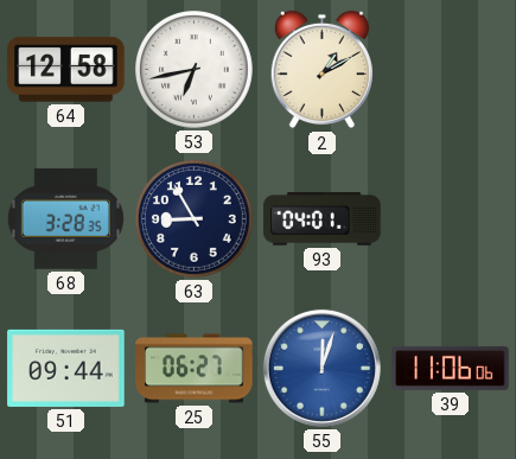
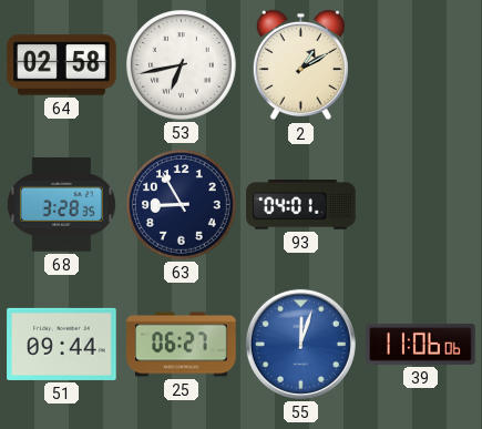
64: 12:58 -> 02:58 (62, 65)
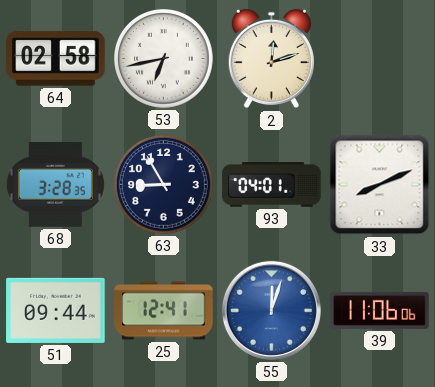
2: 1:10 -> 12:12 (271, 59)
33: none -> 8:11 (380, 185)
25: 06:27 -> 12:41 (164, 311)
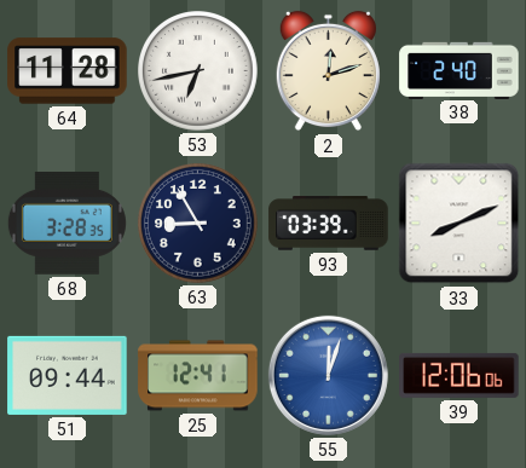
64: 02:58 -> 11:28 (68, 71)
38: none -> 2:40 (459, 70)
93: 04:01 -> 03:39 (329, 224)
39: 11:06 -> 12:06 (459, 375)
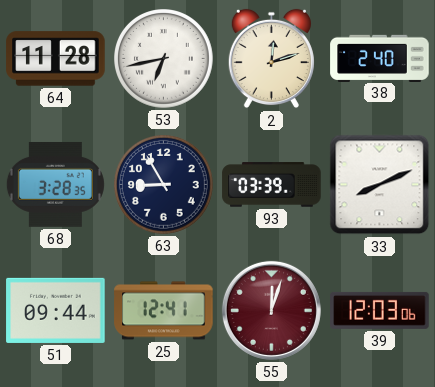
55 dial: blue -> burgundy (271, 310)
39: 12:06 -> 12:03 (380, 310)
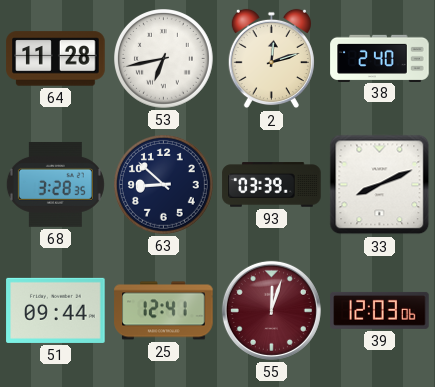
63: 8:55 -> 8:52 (164, 185)
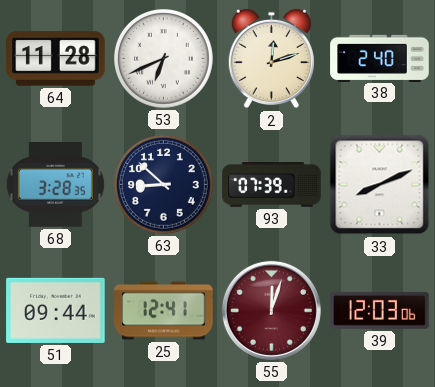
53: 6:43 -> 6:41 (164, 59)
93: 03:39 -> 07:39 (272, 185)
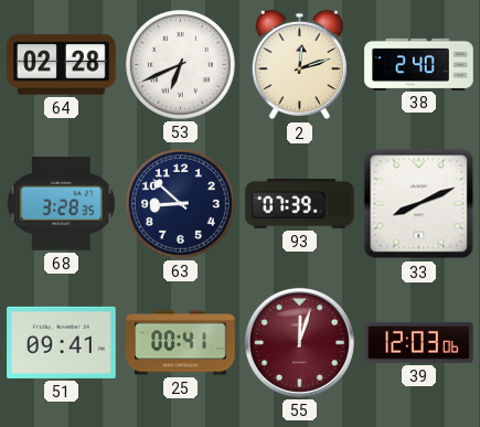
64: 11:28 -> 02:28 (62, 65)
51: 09:44 -> 09:41 (62, 342)
25: 12:41 -> 00:41 (181, 343)
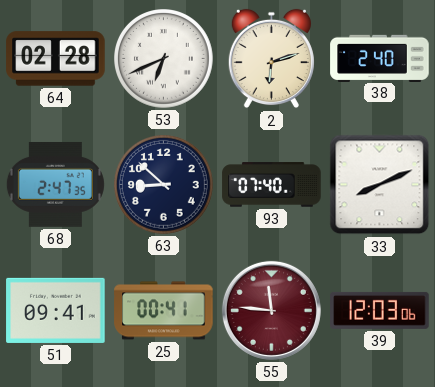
2: 12:12 -> 6:12 (271, 59)
68: 3:28 -> 2:47 (55, 184)
93: 07:39 -> 07:40 (272, 185)
55: 12:03 -> 11:46 (271, 310)
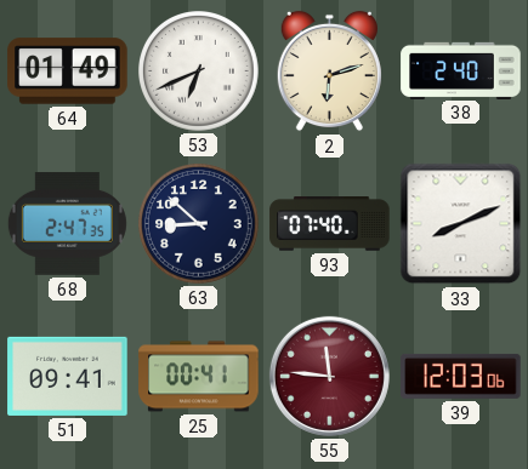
64: 02:28 -> 01:49 (68, 72)
